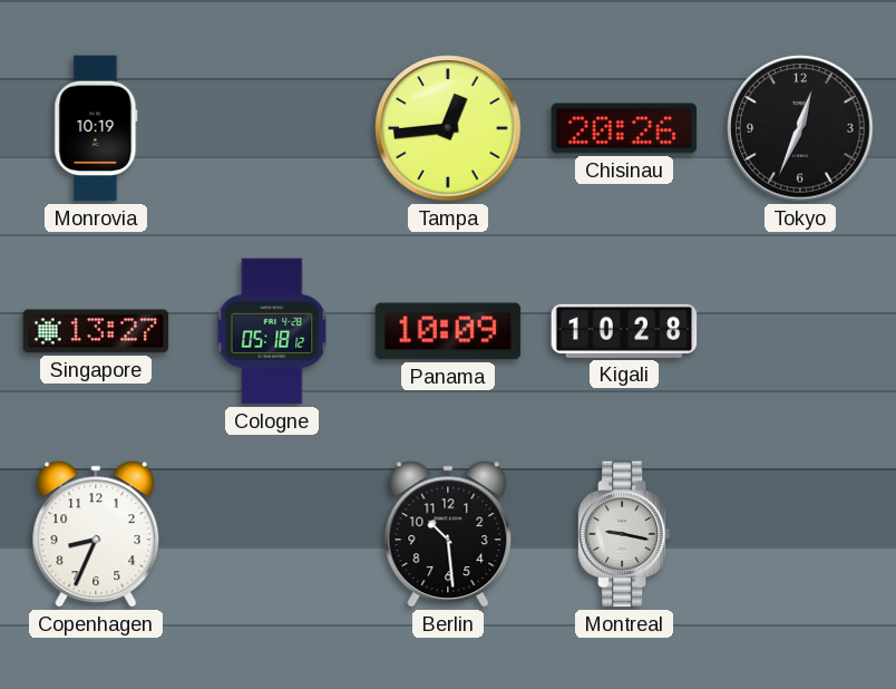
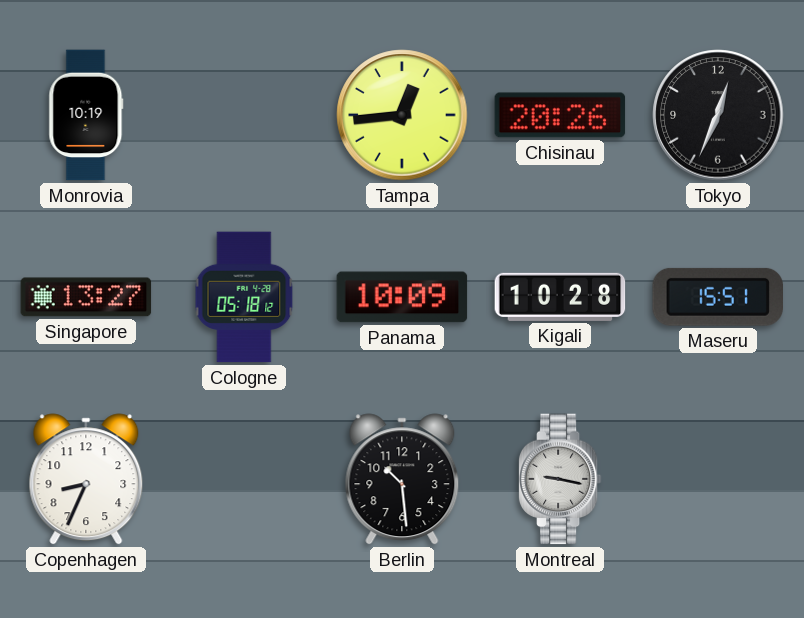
Maseru: none -> 15:51 (717, 297)
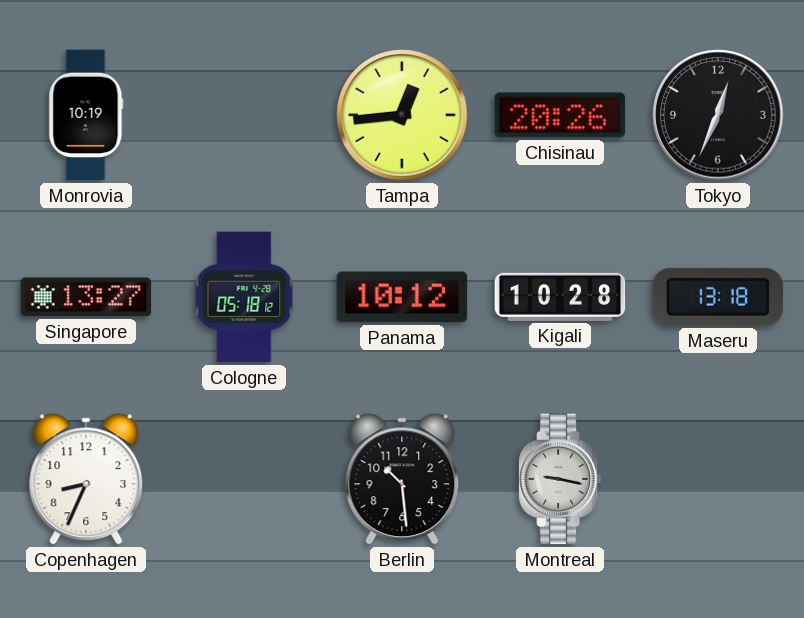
Panama: 10:09 -> 10:12 (402, 297)
Maseru: 15:51 -> 13:18 (717, 297)
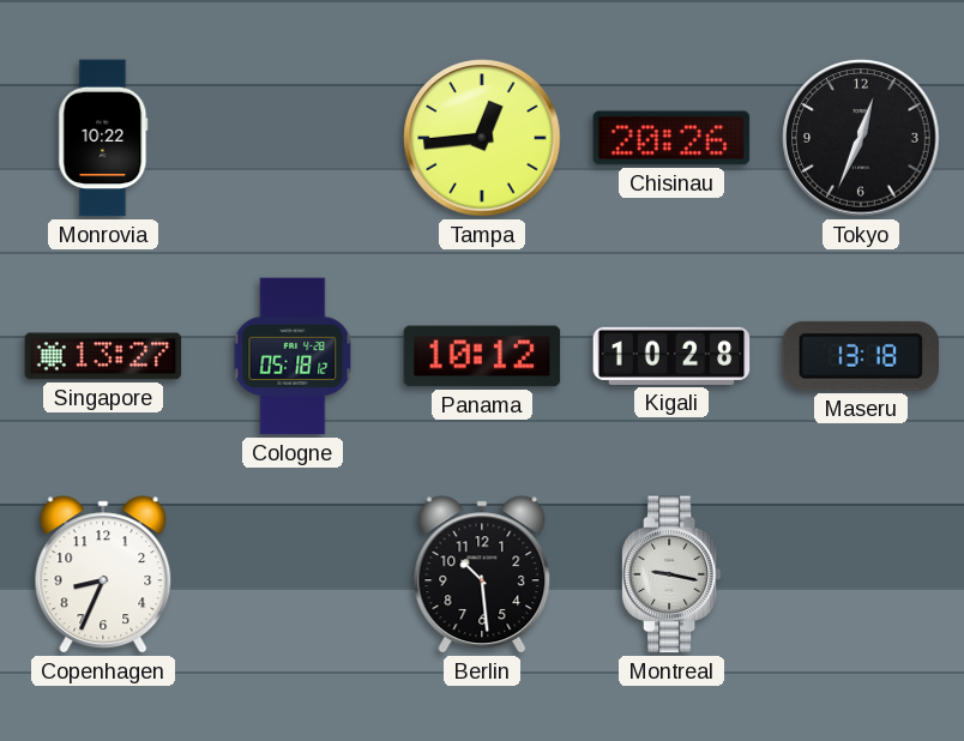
Monrovia: 10:19 -> 10:22 (103, 138)
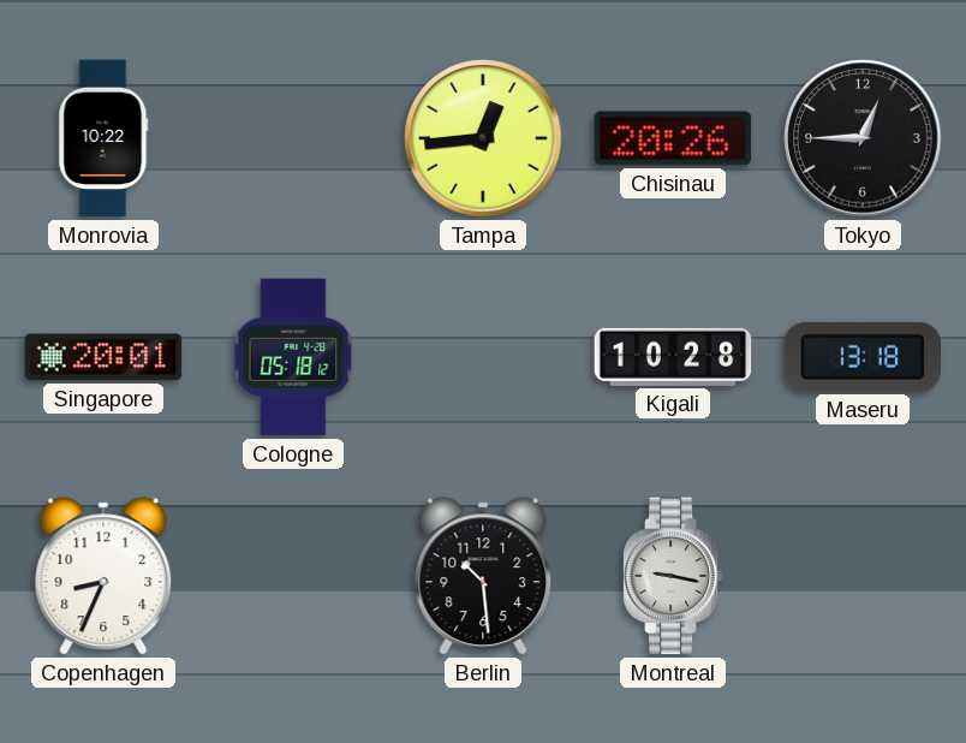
Tokyo: 12:34 -> 12:45 (863, 138)
Singapore: 13:27 -> 20:01 (103, 357)
Panama: 10:12 -> none (482, 356)
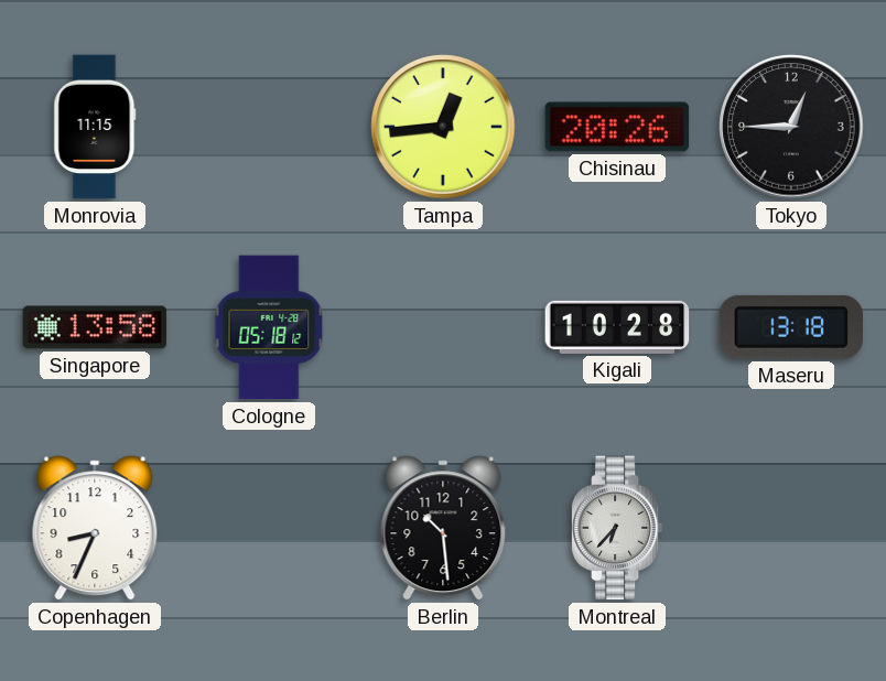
Monrovia: 10:22 -> 11:15 (95, 127)
Singapore: 20:01 -> 13:58 (95, 327)
Montreal: 9:17 -> 6:37 (617, 528)
